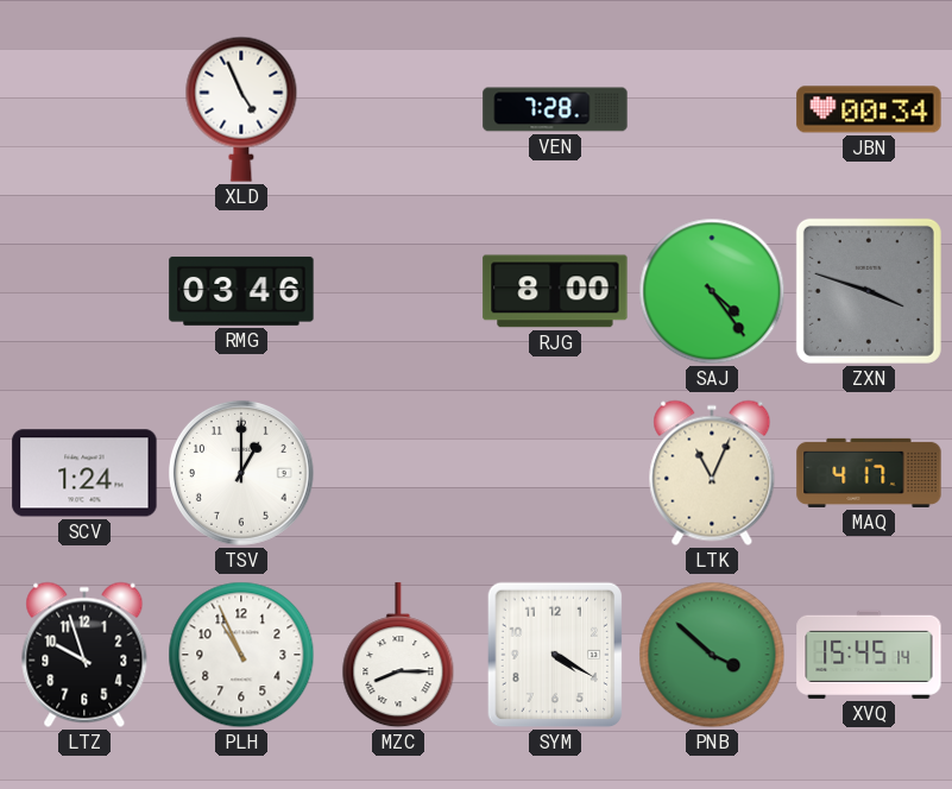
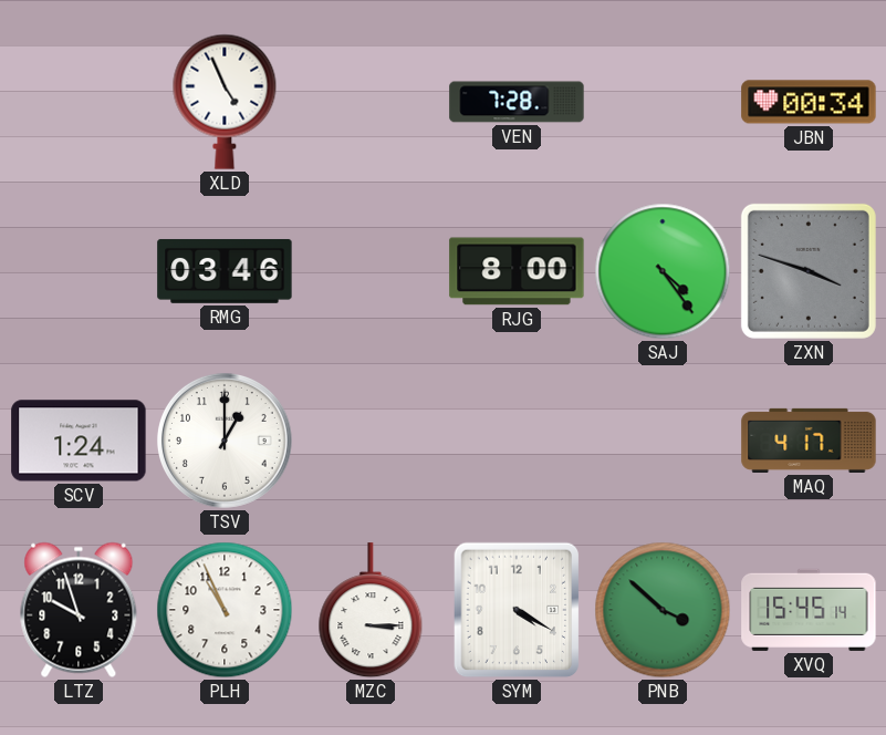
LTK: 11:04 -> none (712, 473)
MZC: 8:15 -> 3:15 (371, 611)
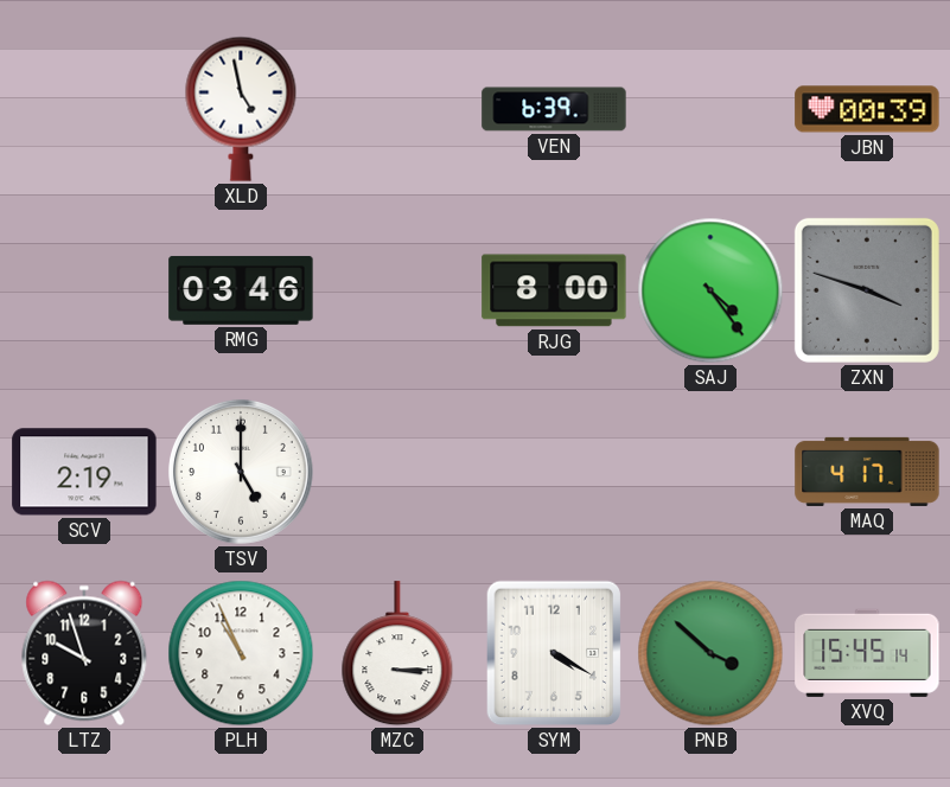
XLD: 4:56 -> 4:58 (241, 109)
VEN: 7:28 -> 6:39 (554, 109)
JBN: 00:34 -> 00:39 (867, 109)
SCV: 1:24 -> 2:19 (84, 472)
TSV: 1:00 -> 5:00 (241, 472)
